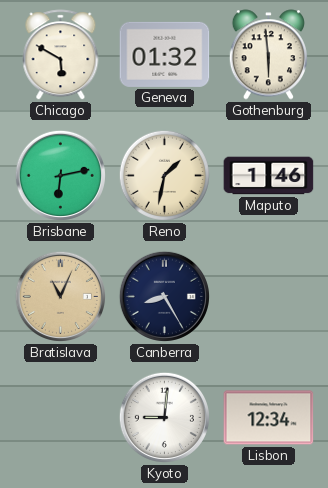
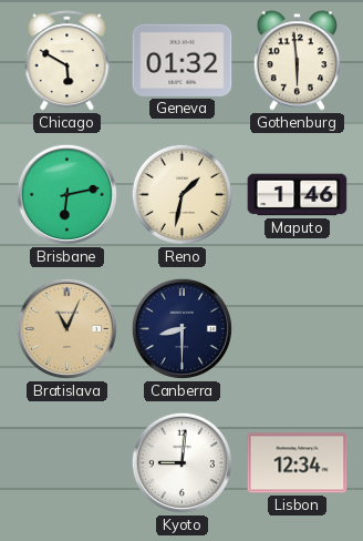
Canberra: 8:25 -> 8:30 (181, 328)
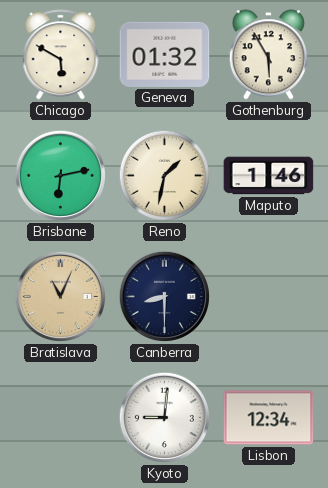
Gothenburg: 5:59 -> 5:55 (268, 55)
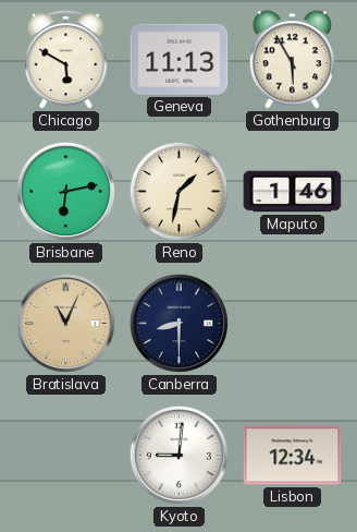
Geneva: 01:32 -> 11:13 (180, 59)
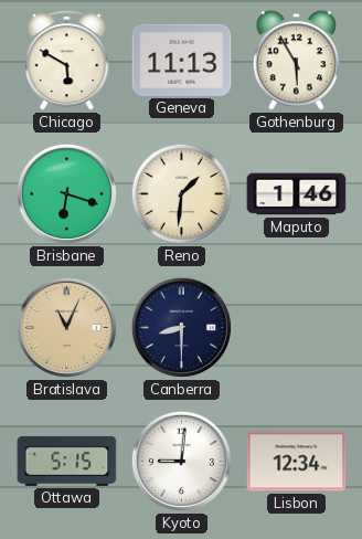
Brisbane: 6:13 -> 6:18 (66, 193)
Reno: 1:32 -> 1:31 (181, 193)
Ottawa: none -> 5:15 (67, 461)
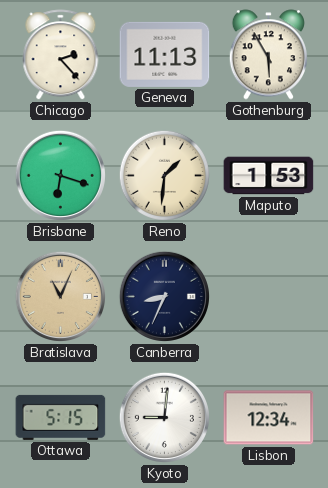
Chicago: 5:50 -> 2:23 (61, 55)
Maputo: 1:46 -> 1:53 (269, 176)
Canberra: 8:30 -> 8:34 (164, 296)
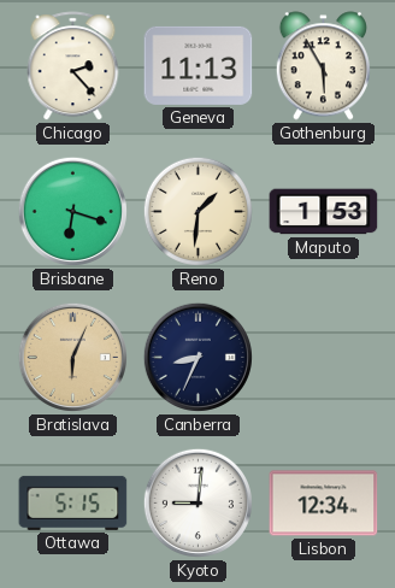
Bratislava: 11:04 -> 6:04 (72, 357)
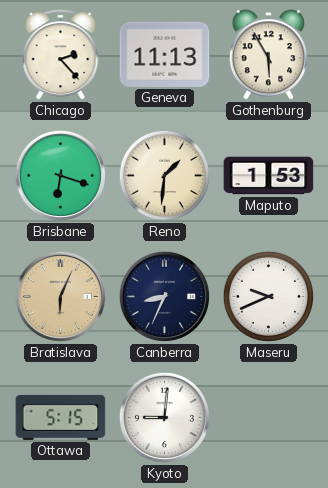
Maseru: none -> 9:41 (268, 296)
Lisbon: 12:34 -> none (324, 504)
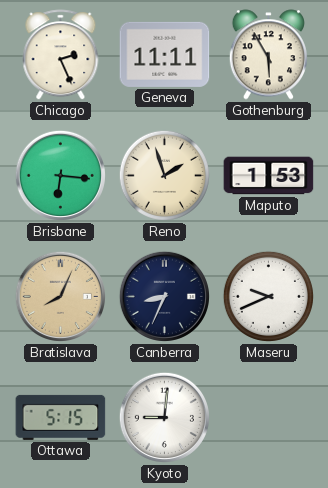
Chicago: 2:23 -> 2:26 (61, 55)
Geneva: 11:13 -> 11:11 (165, 54)
Brisbane: 6:18 -> 6:16 (60, 175)
Reno: 1:31 -> 1:57 (164, 175)
Bratislava: 6:04 -> 8:04 (60, 296)
